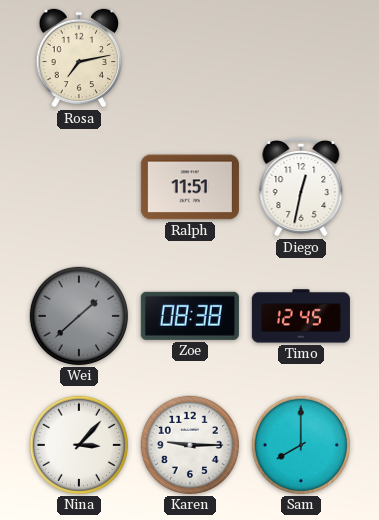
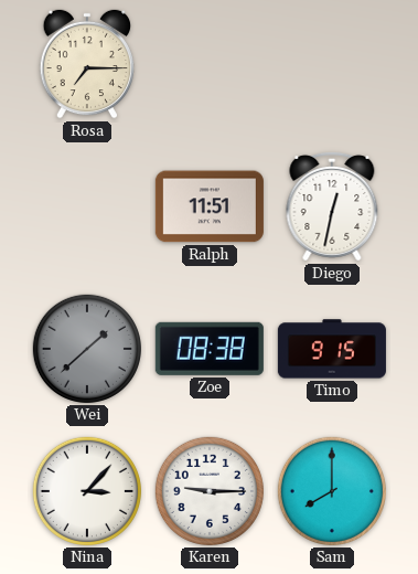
Rosa: 7:13 -> 7:15 (86, 64)
Timo: 12:45 -> 9:15 (332, 349)
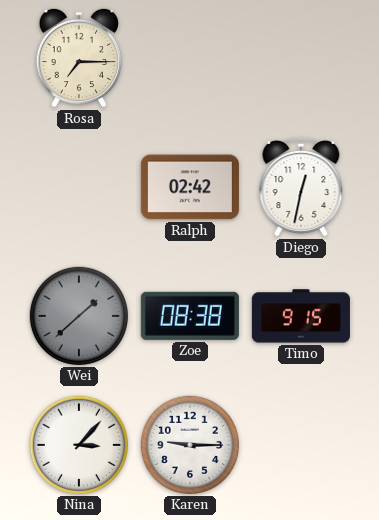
Ralph: 11:51 -> 02:42 (190, 187)
Sam: 8:00 -> none (332, 491)
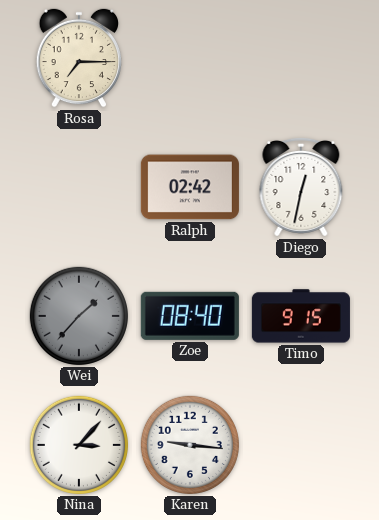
Wei: 1:38 -> 1:37 (79, 316)
Zoe: 08:38 -> 08:40 (190, 316)
Karen: 9:15 -> 9:16 (190, 445)
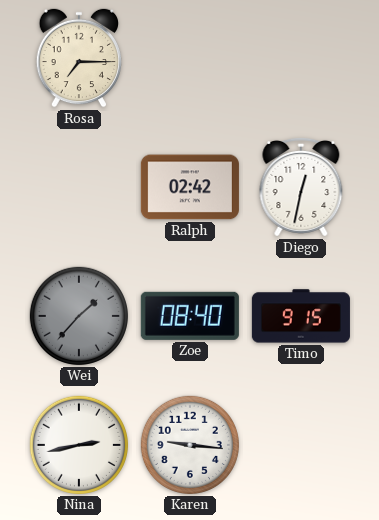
Nina: 3:07 -> 2:43 (79, 445)
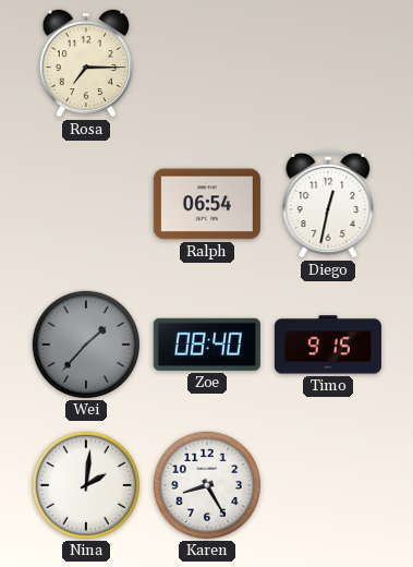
Ralph: 02:42 -> 06:54 (207, 204)
Nina: 2:43 -> 2:01 (86, 485)
Karen: 9:16 -> 8:25 (207, 485)
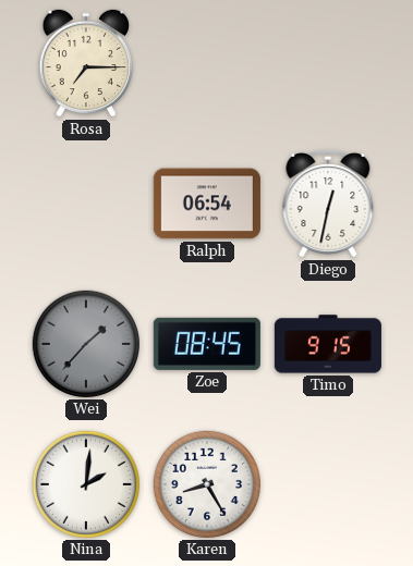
Zoe: 08:40 -> 08:45 (207, 344)
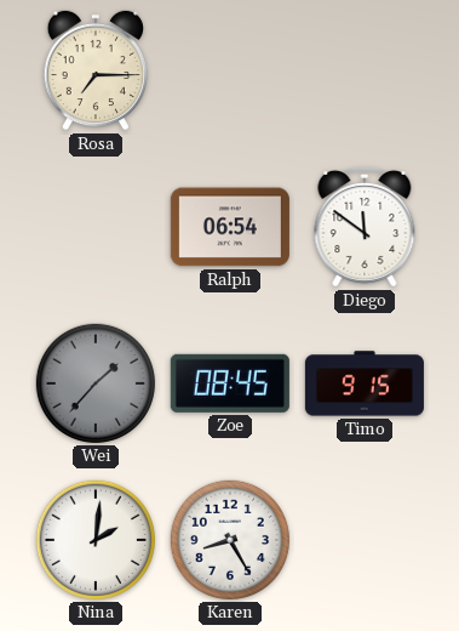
Diego: 12:32 -> 11:51 (365, 227)
